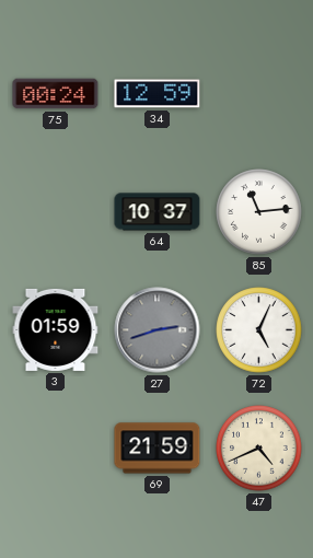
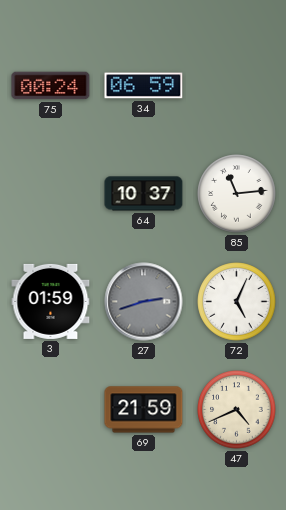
34: 12:59 -> 06:59 (144, 86)
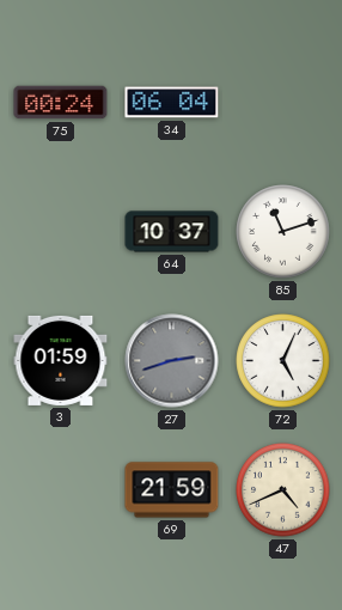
34: 06:59 -> 06:04 (172, 103)
85: 11:14 -> 11:12 (283, 232)
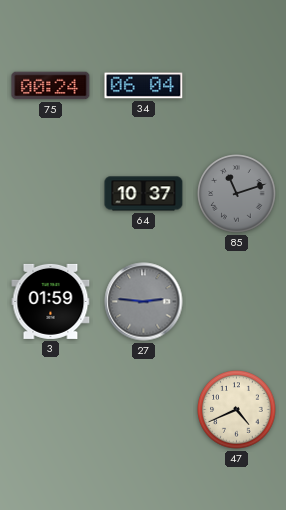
85 dial: white -> grey (237, 194)
27: 2:42 -> 2:46 (144, 302)
72: 5:04 -> none (283, 361)
69: 21:59 -> none (172, 490)
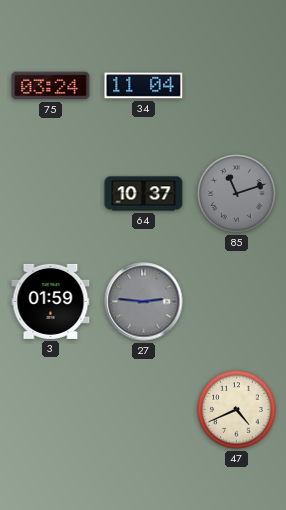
75: 00:24 -> 03:24 (51, 86)
34: 06:04 -> 11:04 (144, 86)
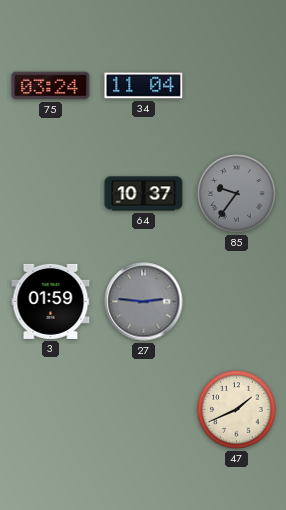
85: 11:12 -> 9:36 (237, 194)
47: 4:41 -> 1:41 (237, 410)
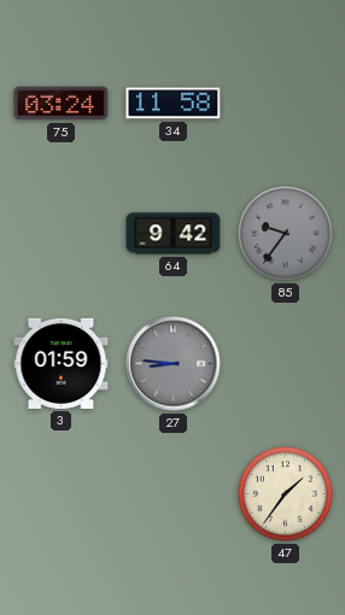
34: 11:04 -> 11:58 (174, 104)
64: 10:37 -> 9:42 (174, 234)
27: 2:46 -> 8:46 (174, 364)
47: 1:41 -> 1:36 (286, 494)
